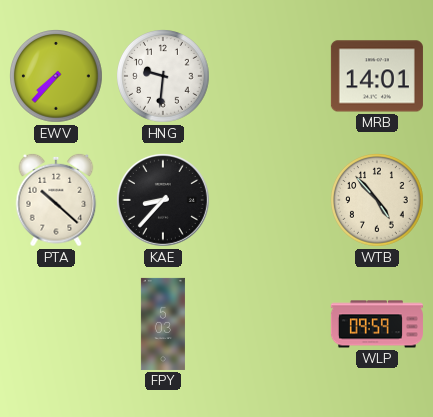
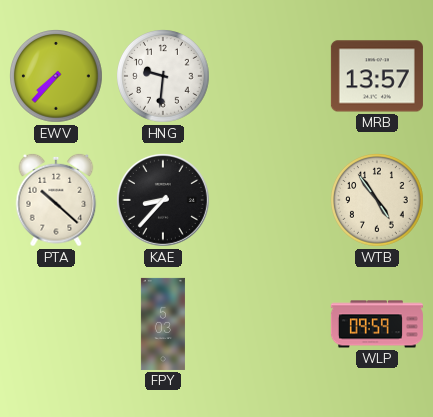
MRB: 14:01 -> 13:57 (377, 76)
WTB: 4:53 -> 4:54 (378, 201)
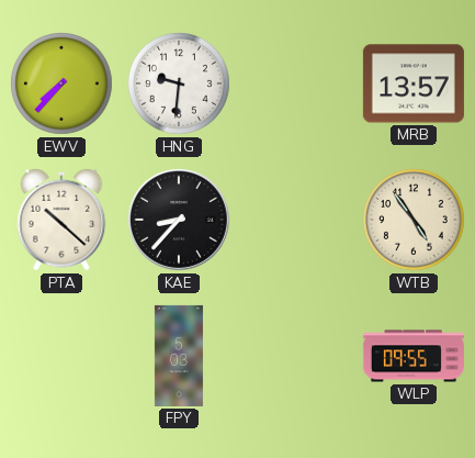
WLP: 09:59 -> 09:55 (414, 356)
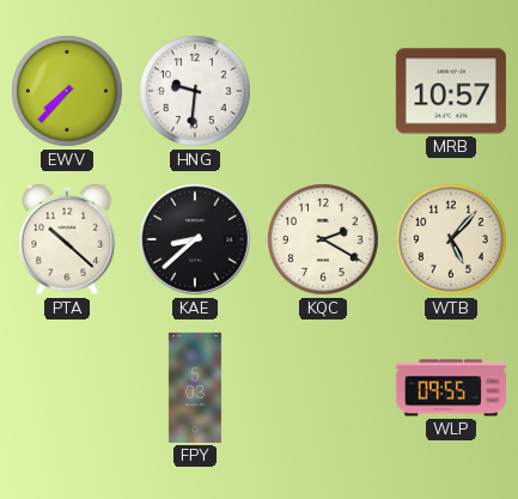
MRB: 13:57 -> 10:57 (451, 91)
KAE: 8:37 -> 8:38 (195, 239)
KQC: none -> 2:20 (324, 241)
WTB: 4:54 -> 5:07 (452, 241)
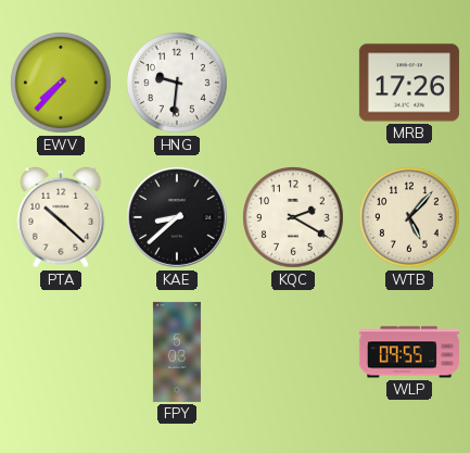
MRB: 10:57 -> 17:26 (409, 83)
